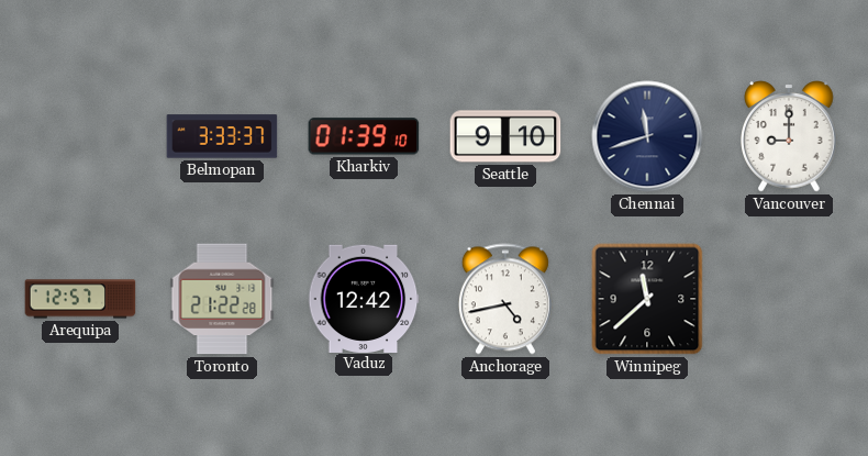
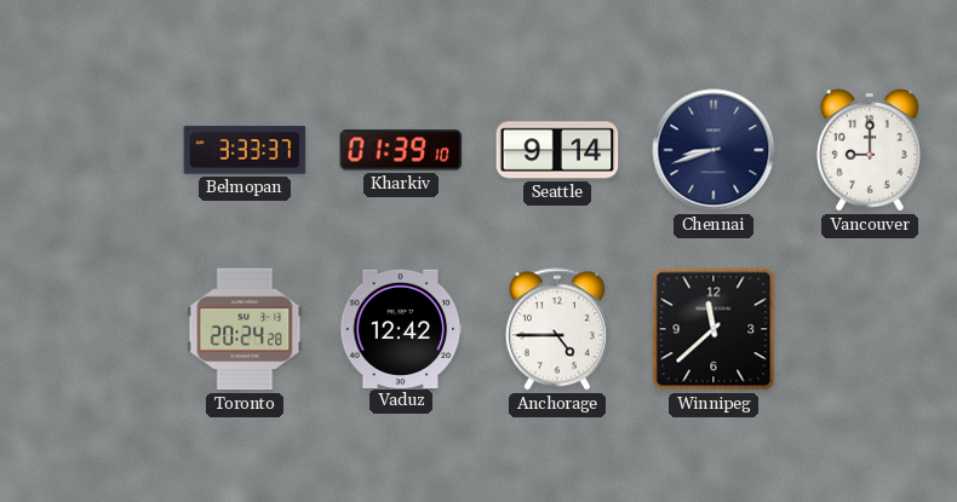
Seattle: 9:10 -> 9:14 (557, 150)
Chennai: 11:42 -> 8:42 (714, 150)
Arequipa: 12:57 -> none (80, 299)
Toronto: 21:22 -> 20:24 (245, 329)
Anchorage: 4:43 -> 4:45 (557, 329)
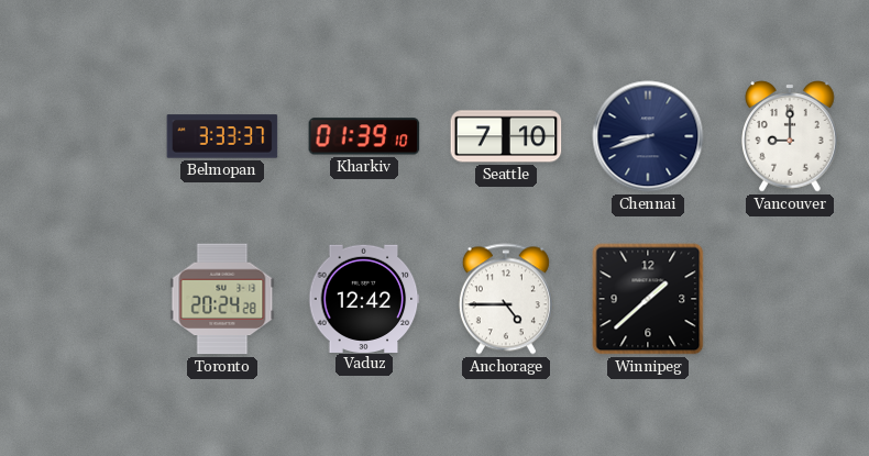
Seattle: 9:14 -> 7:10 (506, 136)
Winnipeg: 11:38 -> 1:38 (648, 299)
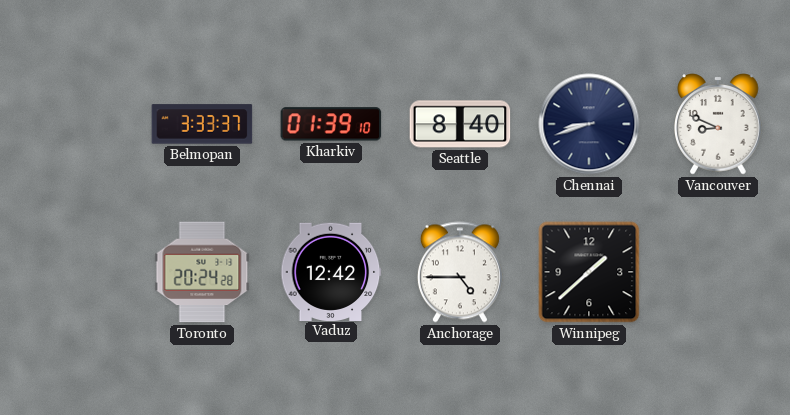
Seattle: 7:10 -> 8:40 (460, 124)
Vancouver: 9:00 -> 8:49 (718, 124)
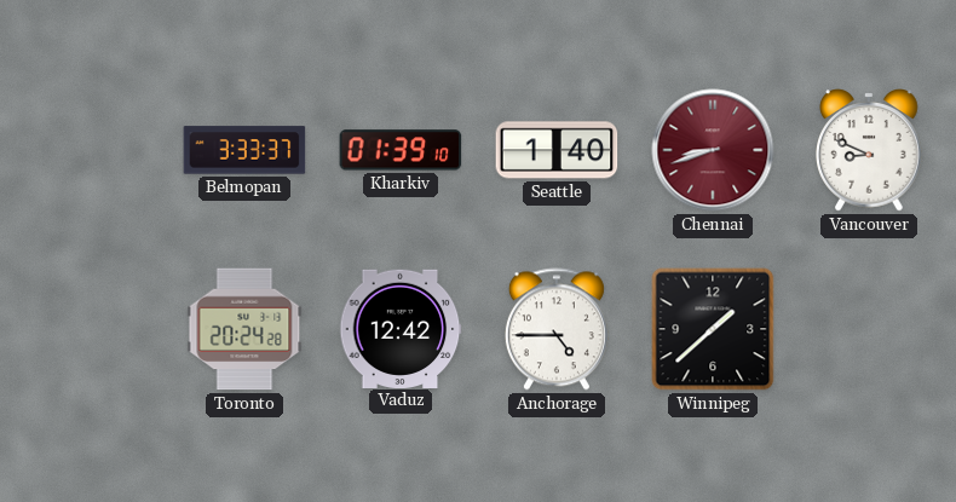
Seattle: 8:40 -> 1:40 (557, 150)
Chennai dial: navy -> burgundy (713, 150)
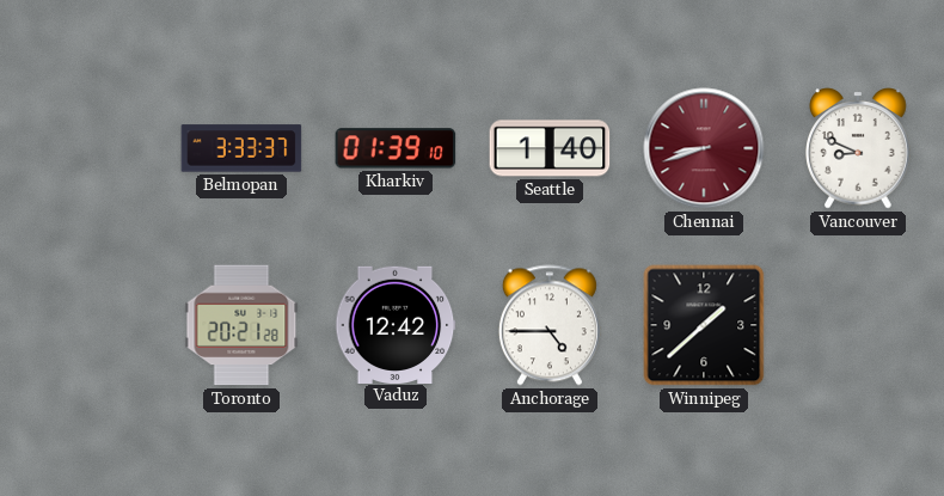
Toronto: 20:24 -> 20:21 (241, 325)
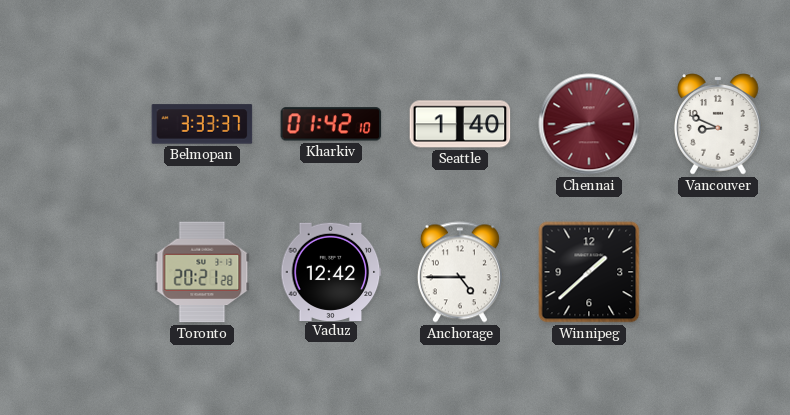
Kharkiv: 01:39 -> 01:42 (331, 124)
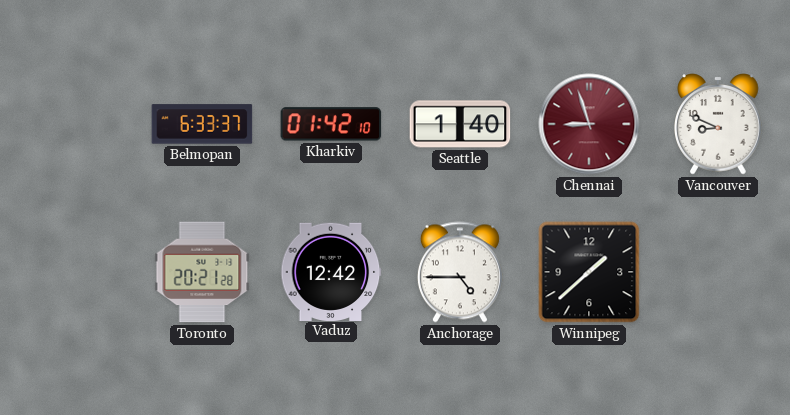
Belmopan: 3:33 -> 6:33 (202, 124)
Chennai: 8:42 -> 8:57 (589, 124)
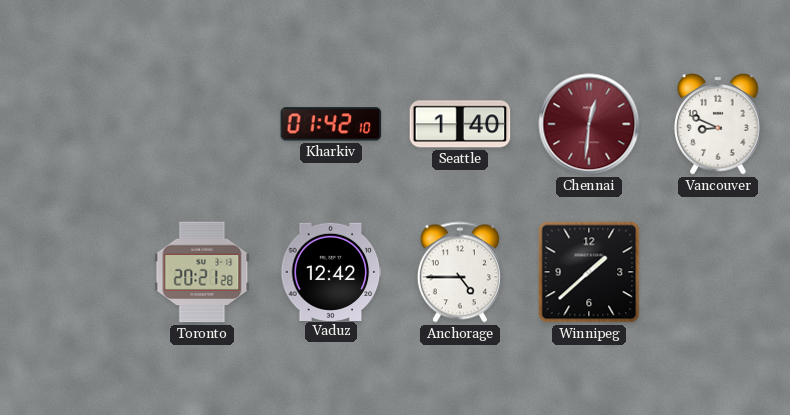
Belmopan: 6:33 -> none (202, 124)
Chennai: 8:57 -> 12:31 (589, 124)
